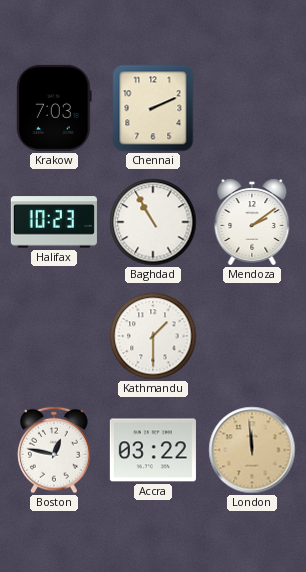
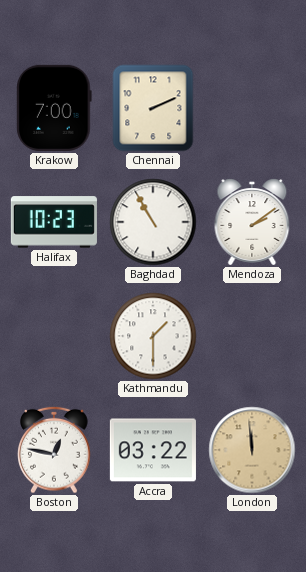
Krakow: 7:03 -> 7:00 (54, 108)
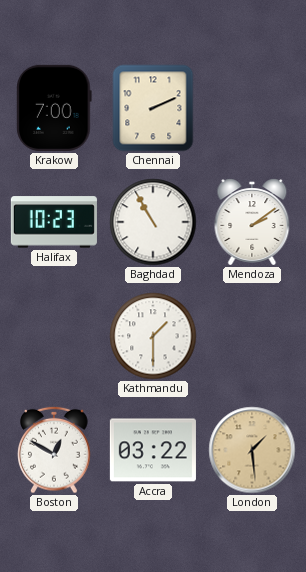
Boston: 12:47 -> 12:50 (54, 450)
London: 11:59 -> 1:29 (252, 450)
